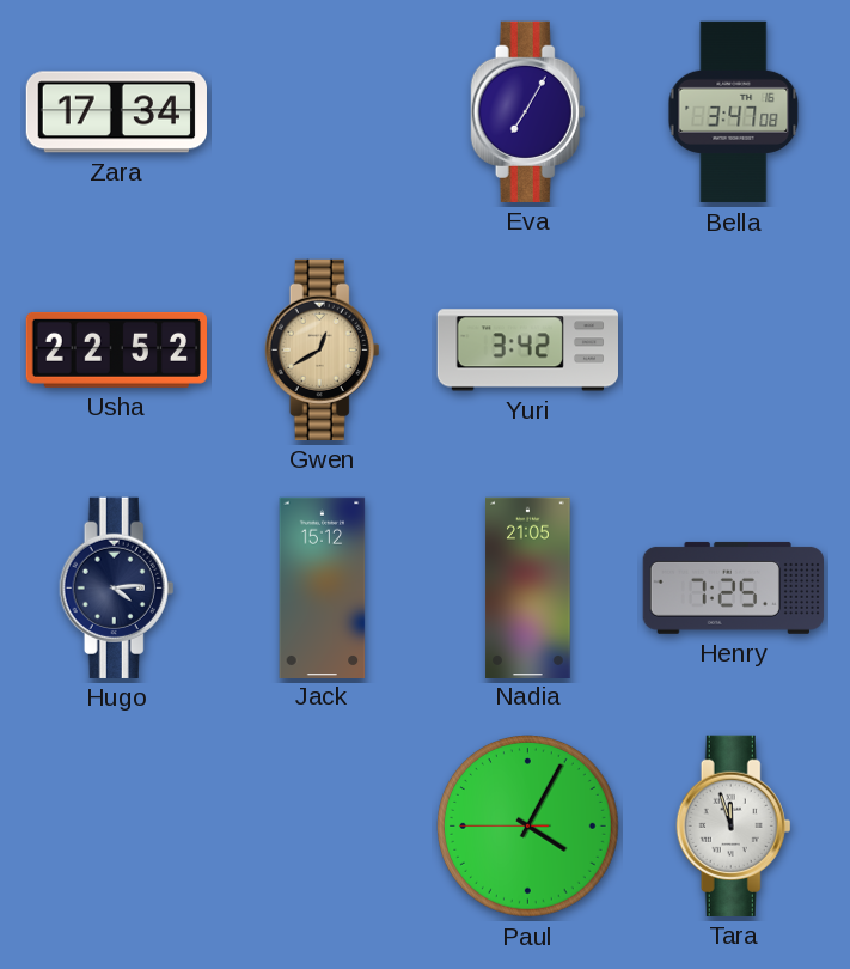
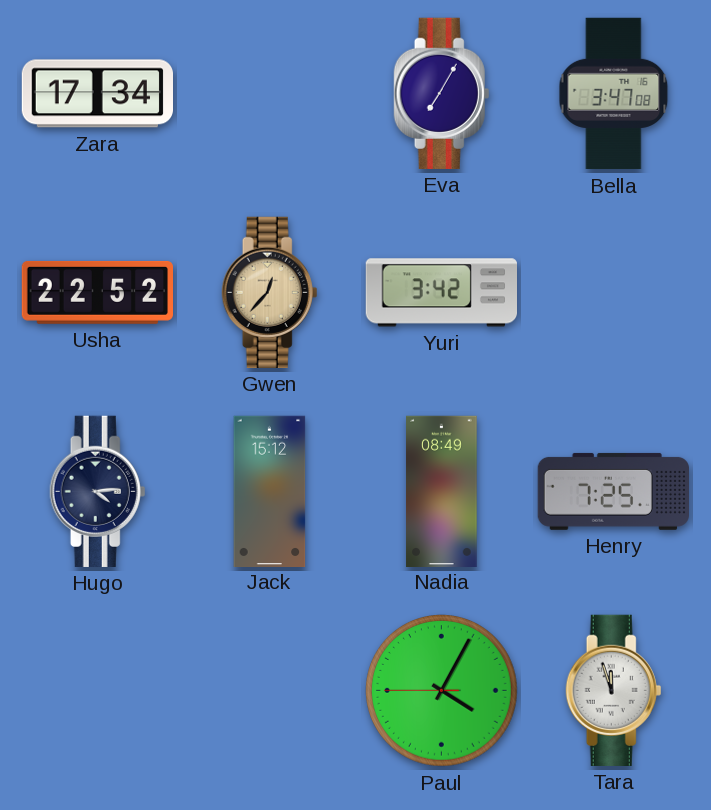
Gwen: 12:40 -> 12:37 (270, 292)
Nadia: 21:05 -> 08:49 (442, 491)
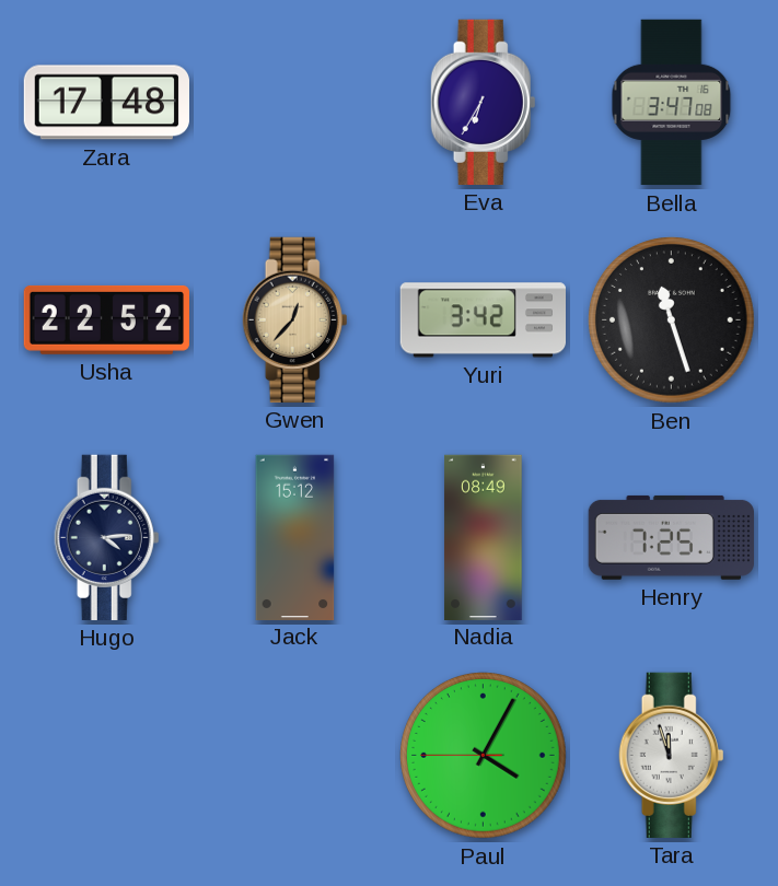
Zara: 17:34 -> 17:48 (106, 103)
Eva: 7:05 -> 6:35 (484, 102)
Ben: none -> 11:27 (672, 320)
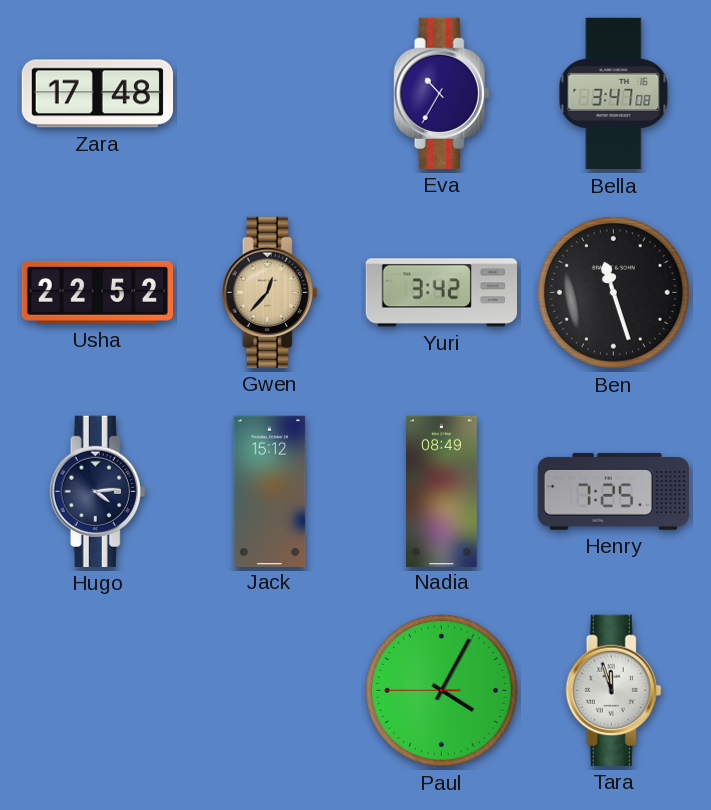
Eva: 6:35 -> 10:35 (442, 93)
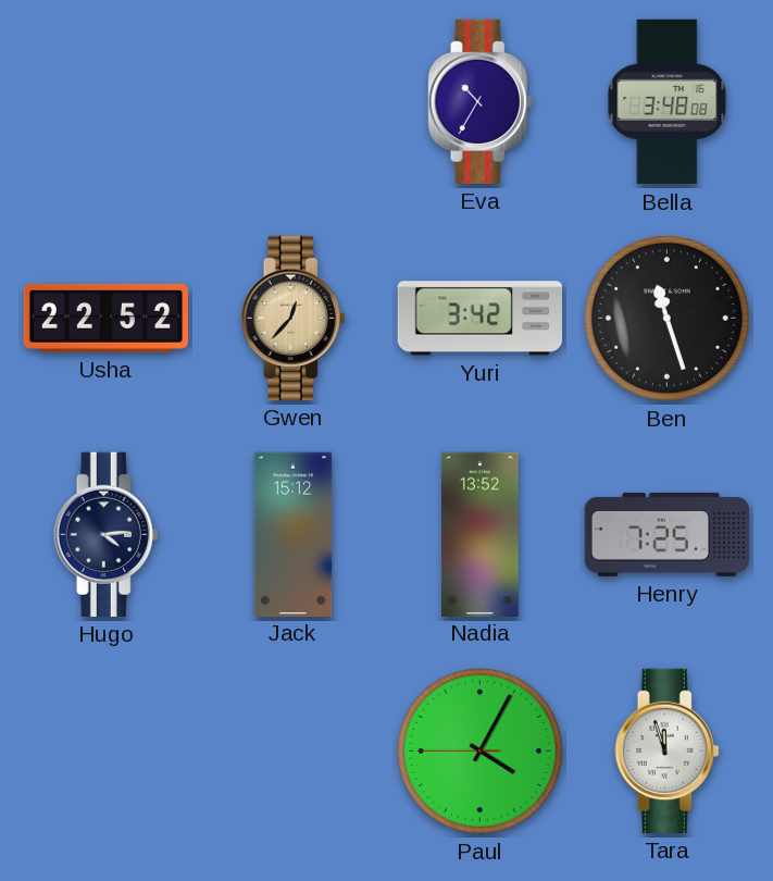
Zara: 17:48 -> none (97, 94)
Bella: 3:47 -> 3:48 (668, 102)
Nadia: 08:49 -> 13:52 (481, 534)
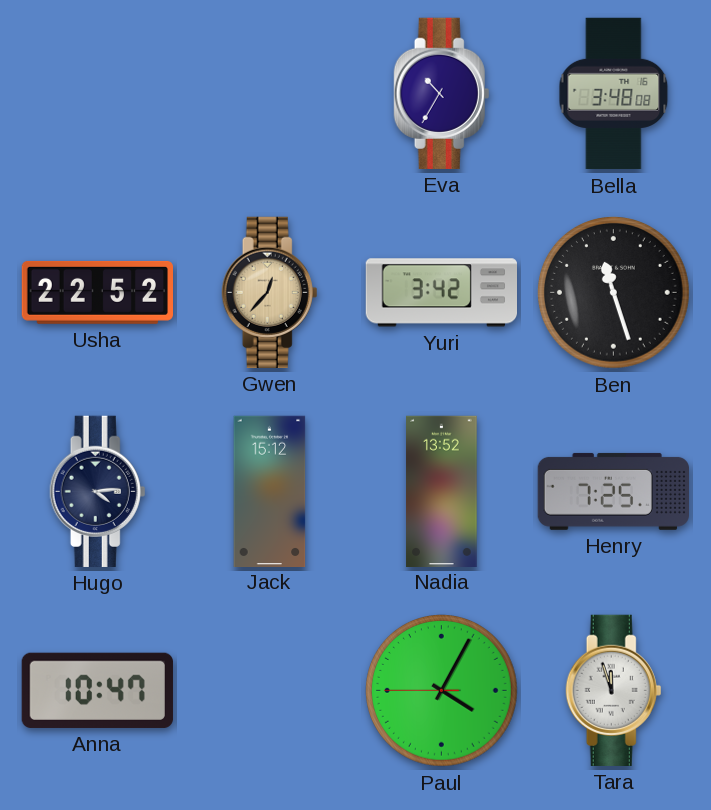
Anna: none -> 10:47 (97, 690)
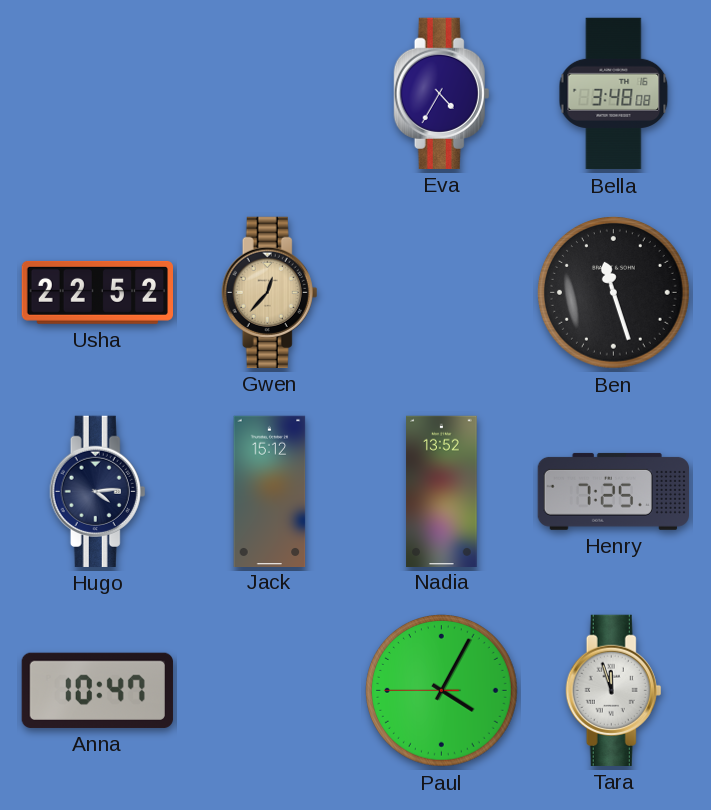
Eva: 10:35 -> 4:35 (442, 93)
Yuri: 3:42 -> none (441, 293)
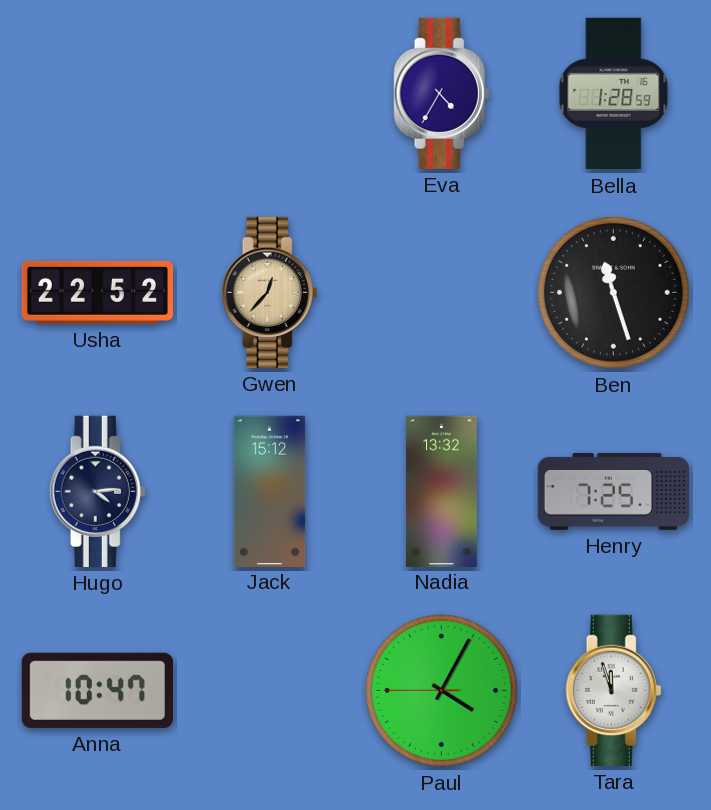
Bella: 3:48 -> 1:28 (614, 94)
Nadia: 13:52 -> 13:32 (442, 491)
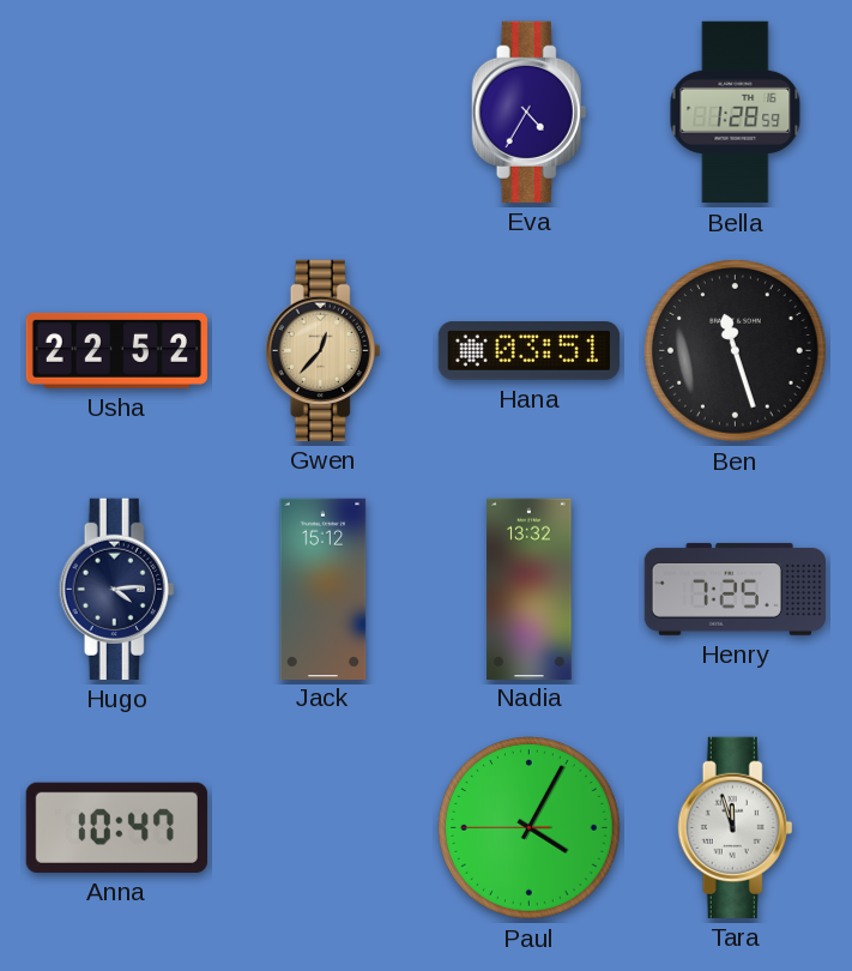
Hana: none -> 03:51 (528, 351)
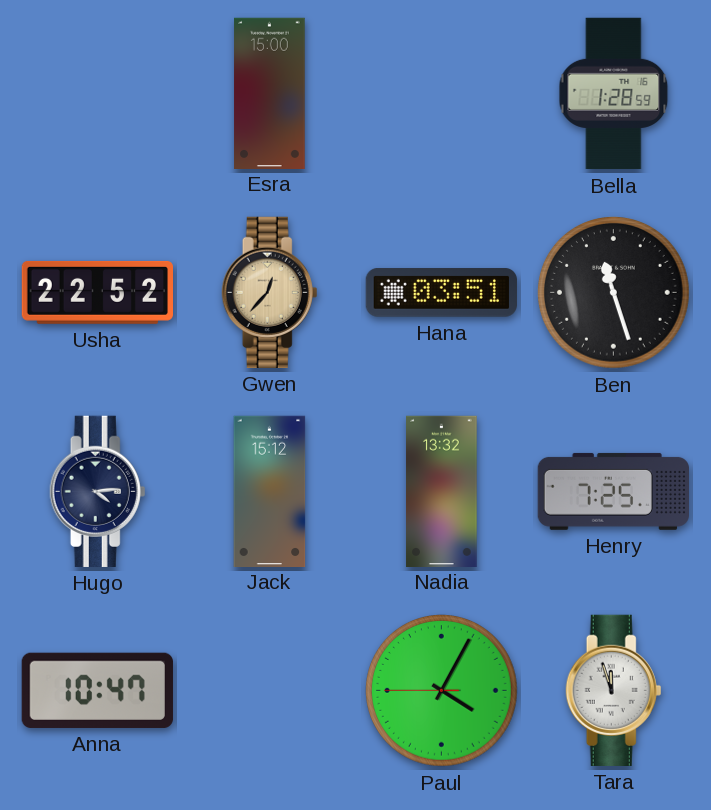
Esra: none -> 15:00 (270, 93)
Eva: 4:35 -> none (530, 111)
